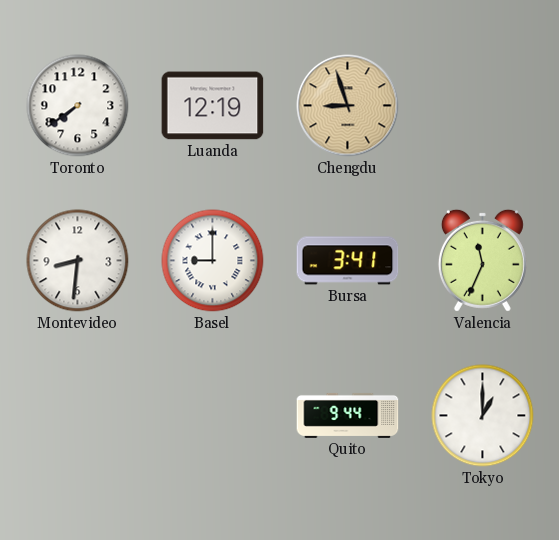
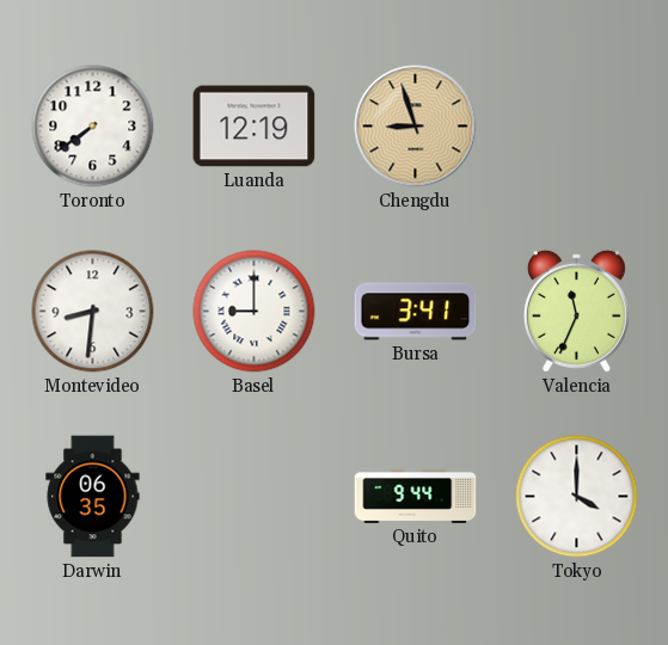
Darwin: none -> 06:35 (93, 497)
Tokyo: 1:00 -> 4:00 (577, 497)
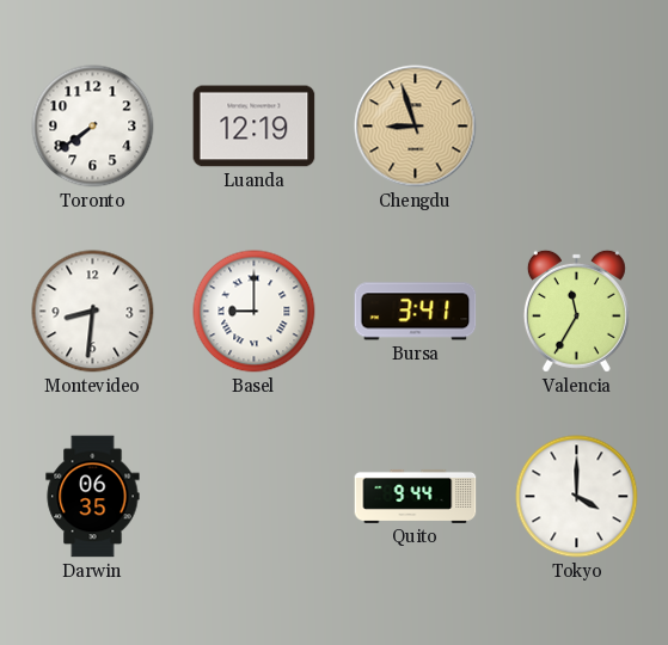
Valencia: 11:34 -> 11:35 (576, 311)
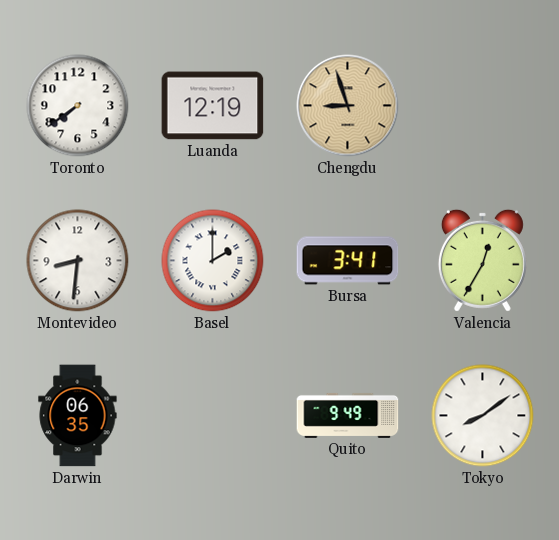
Basel: 9:00 -> 2:00 (213, 261)
Valencia: 11:35 -> 12:35 (482, 260)
Quito: 9:44 -> 9:49 (348, 415)
Tokyo: 4:00 -> 8:09 (483, 416)
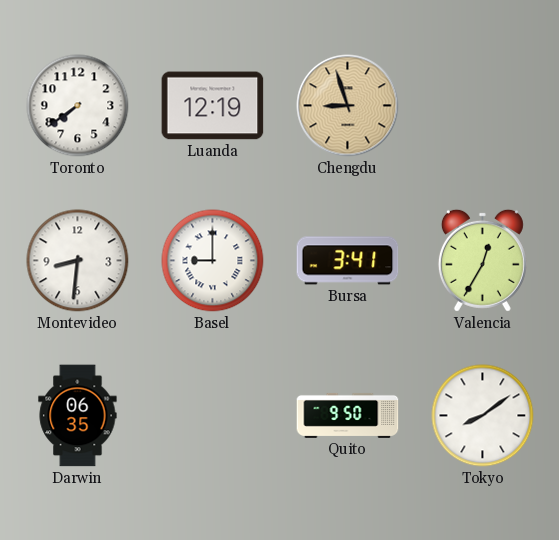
Basel: 2:00 -> 9:00 (213, 261)
Quito: 9:49 -> 9:50 (348, 415)
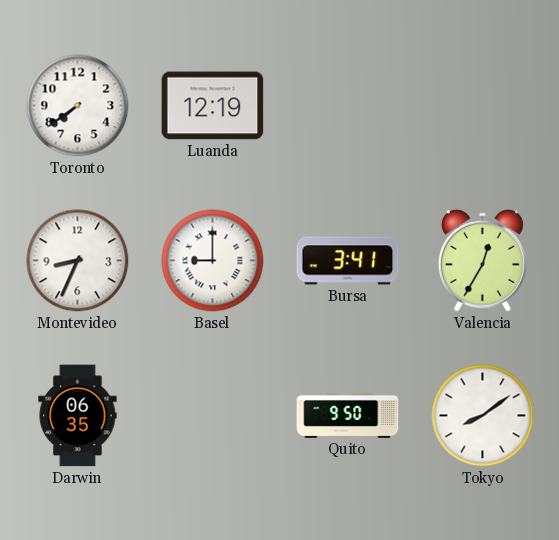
Chengdu: 8:57 -> none (348, 106)
Montevideo: 8:31 -> 8:34 (78, 261)
